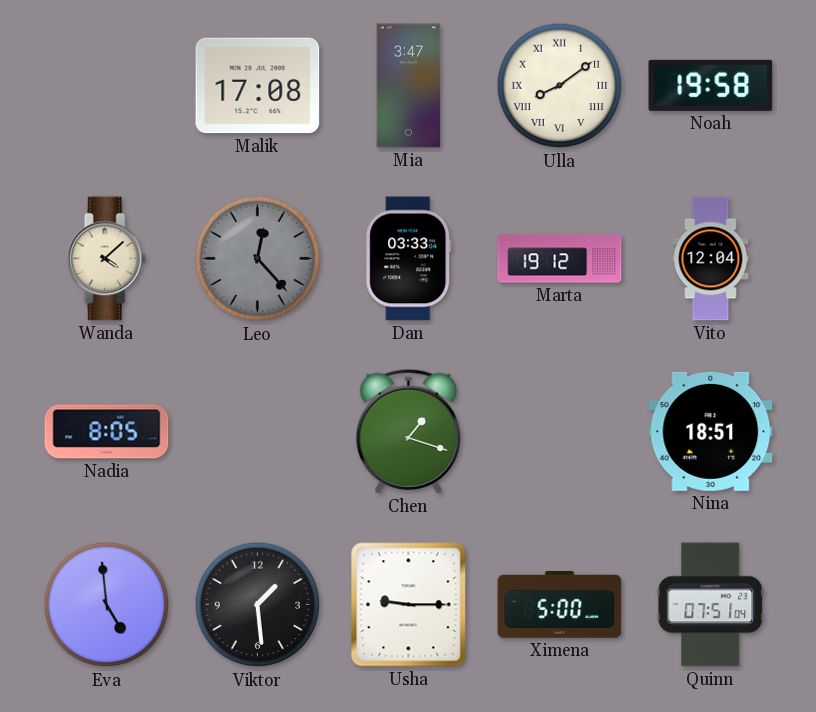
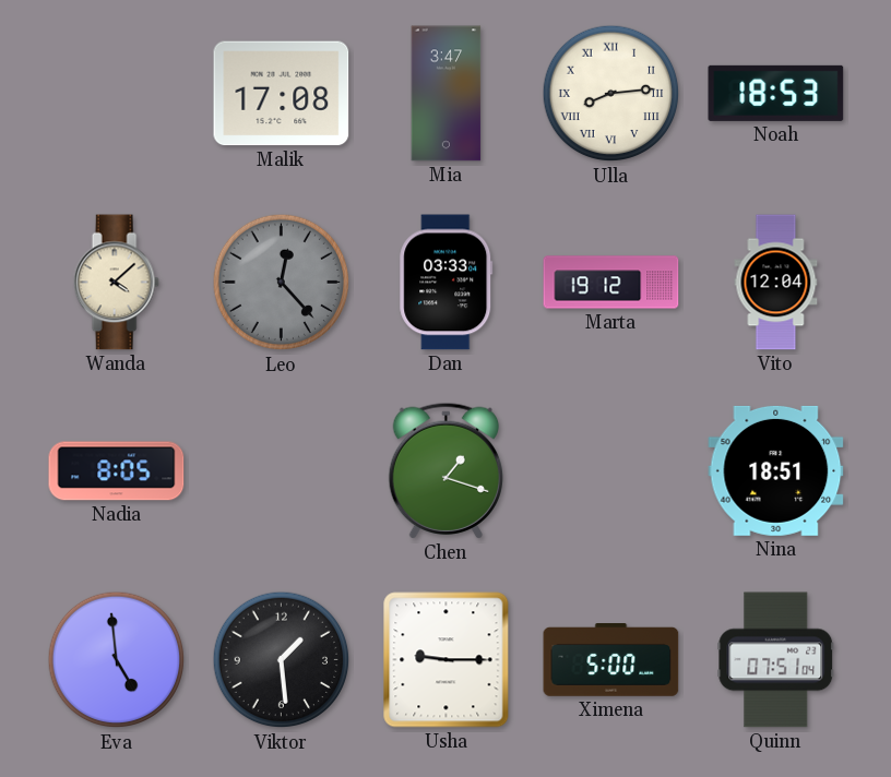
Ulla: 8:09 -> 8:14 (611, 94)
Noah: 19:58 -> 18:53 (776, 93)
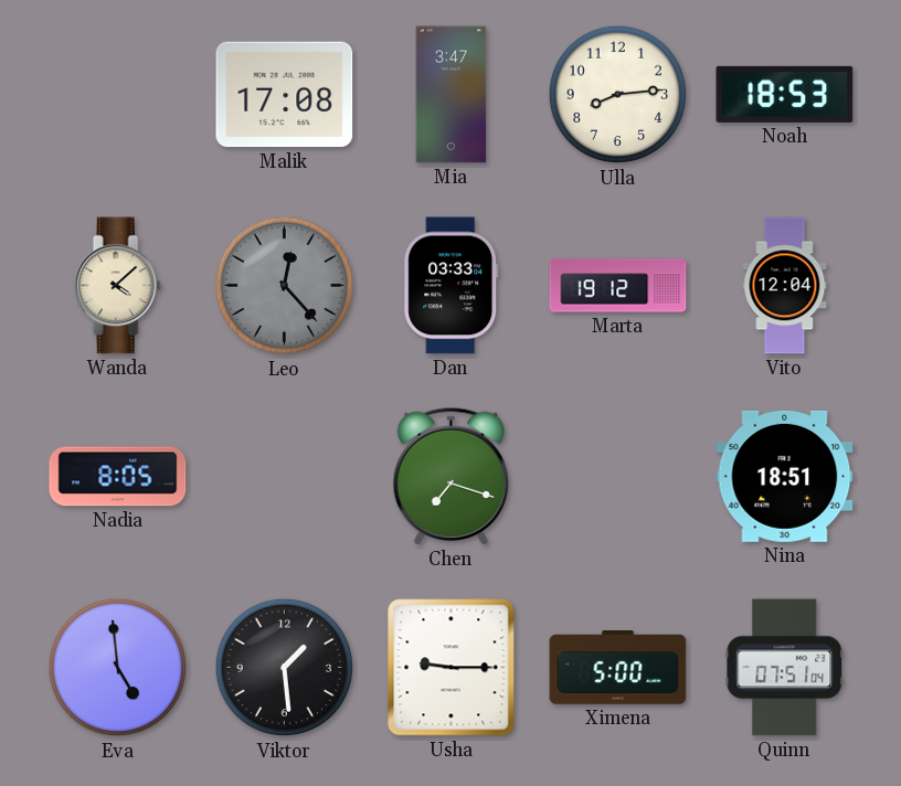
Ulla numerals: Roman -> Arabic (618, 95)
Chen: 1:18 -> 7:18 (451, 476)
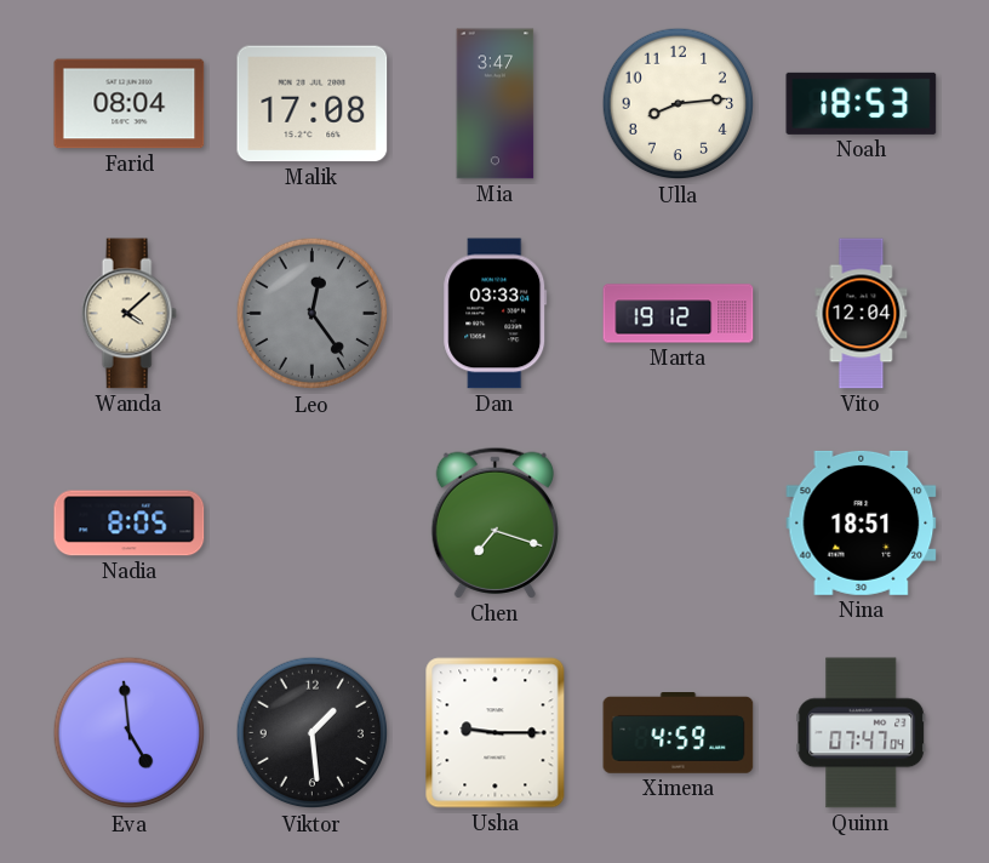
Farid: none -> 08:04 (130, 104)
Leo: 12:23 -> 12:24 (313, 314)
Ximena: 5:00 -> 4:59 (679, 733)
Quinn: 07:51 -> 07:47 (862, 733)
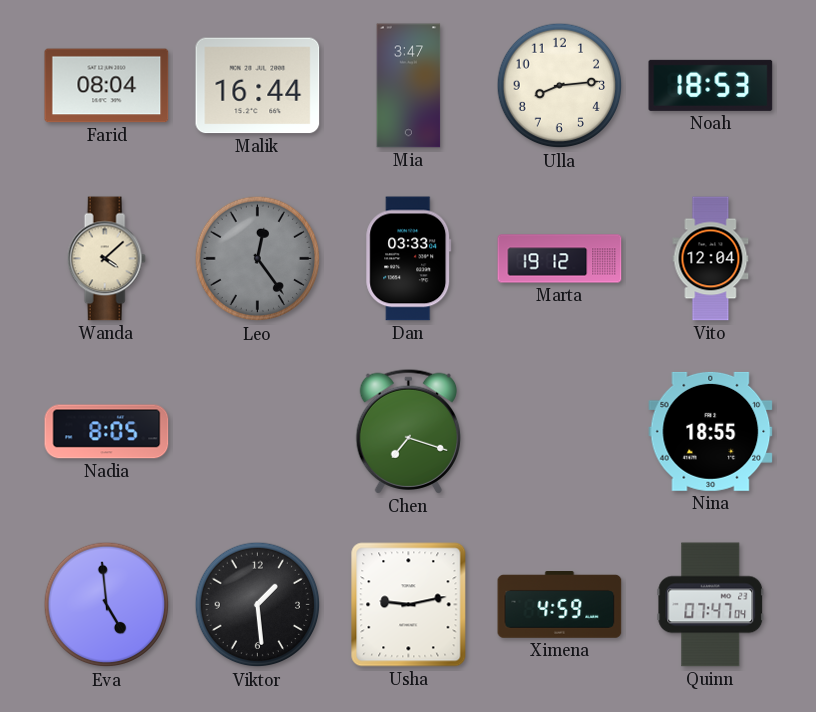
Malik: 17:08 -> 16:44 (258, 86)
Nina: 18:51 -> 18:55 (711, 431)
Usha: 9:15 -> 9:13 (409, 605)
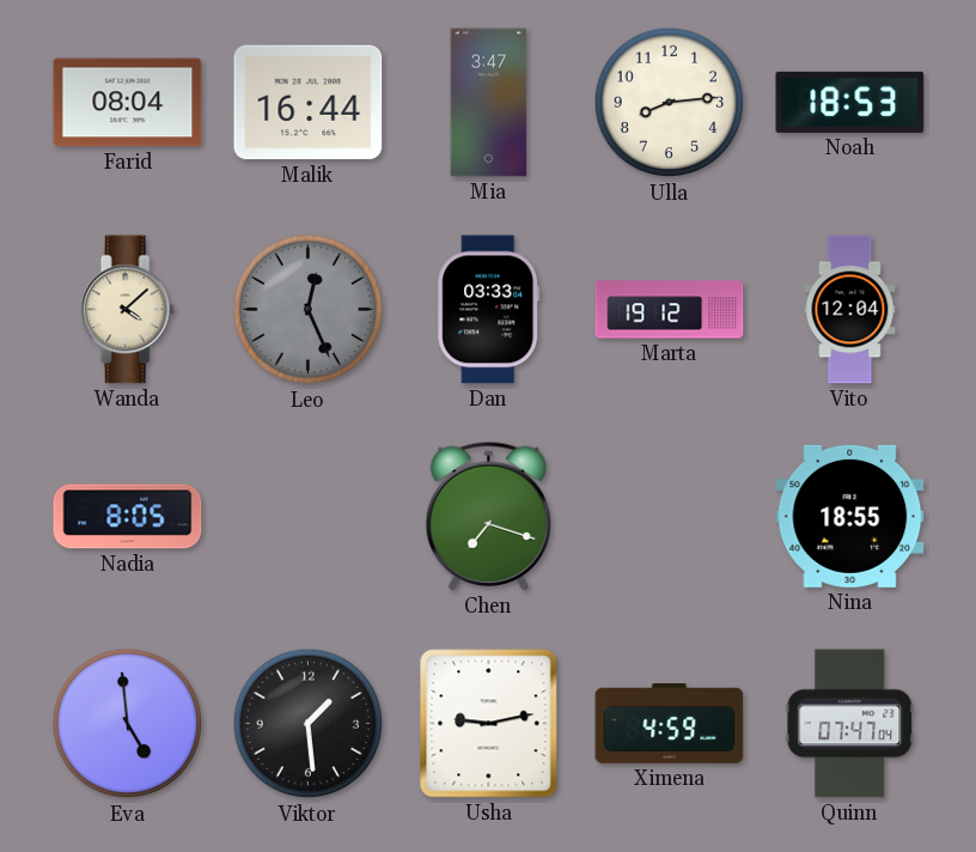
Leo: 12:24 -> 12:26 (309, 310)
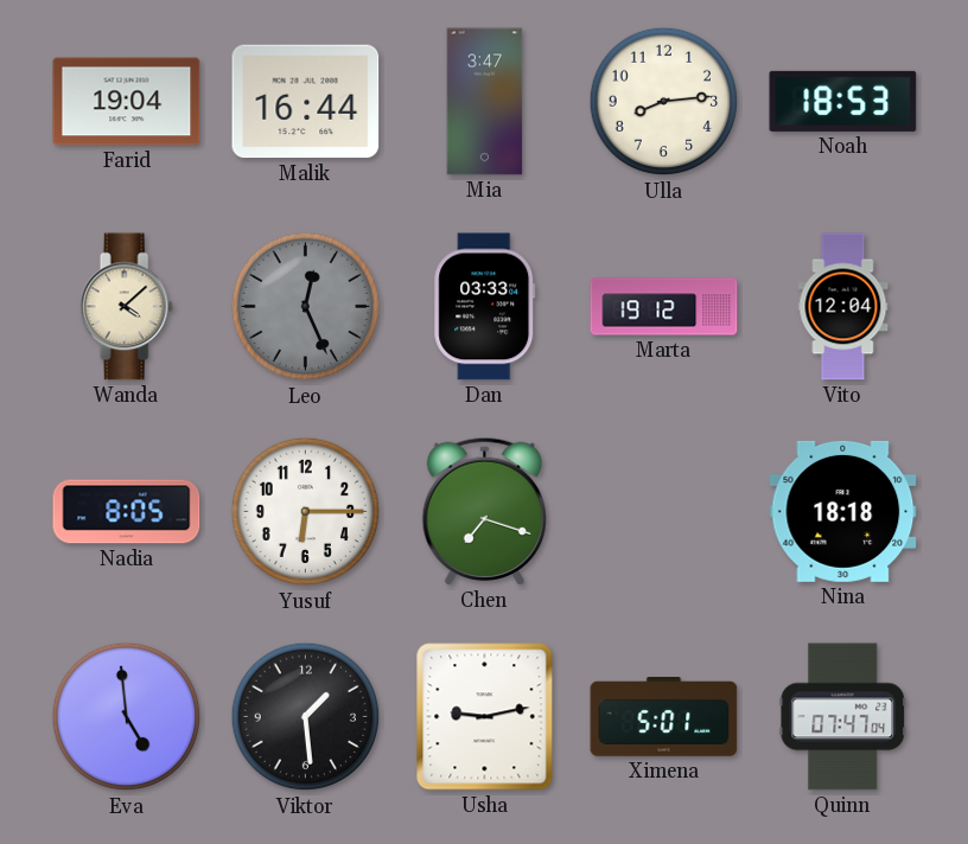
Farid: 08:04 -> 19:04 (127, 102)
Yusuf: none -> 6:15 (306, 512)
Nina: 18:55 -> 18:18 (843, 511)
Ximena: 4:59 -> 5:01 (664, 717)
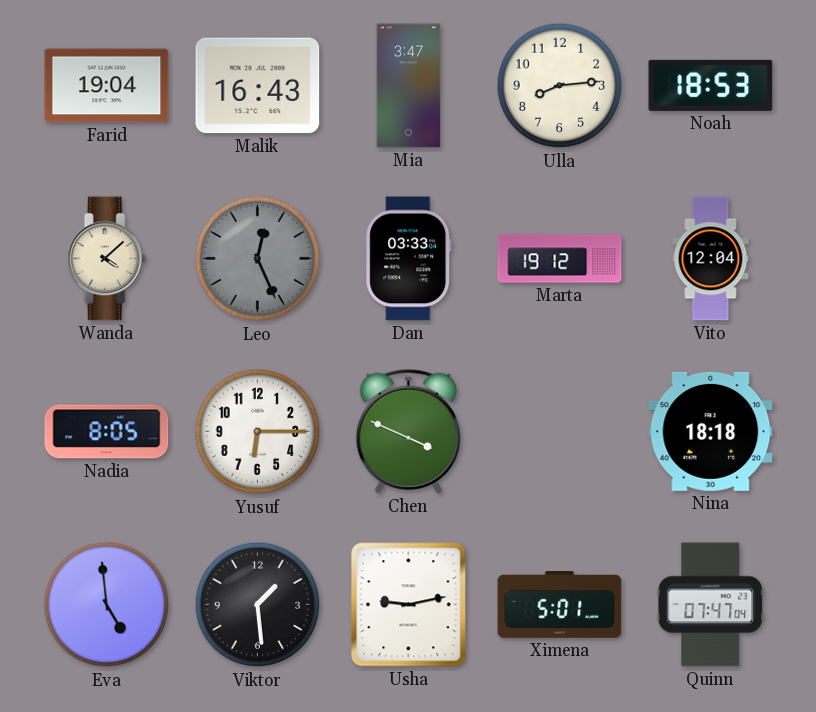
Malik: 16:44 -> 16:43 (258, 86)
Chen: 7:18 -> 3:49 (408, 431)
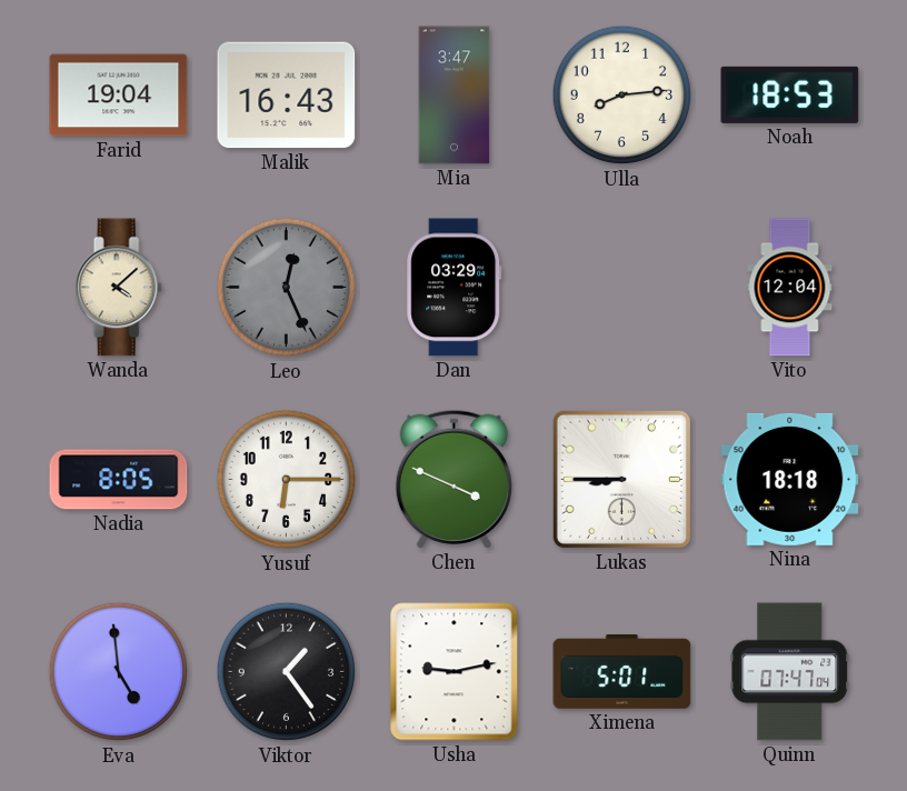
Dan: 03:33 -> 03:29 (455, 288)
Marta: 19:12 -> none (560, 259)
Lukas: none -> 8:45 (621, 479)
Viktor: 1:29 -> 1:24 (287, 672)
